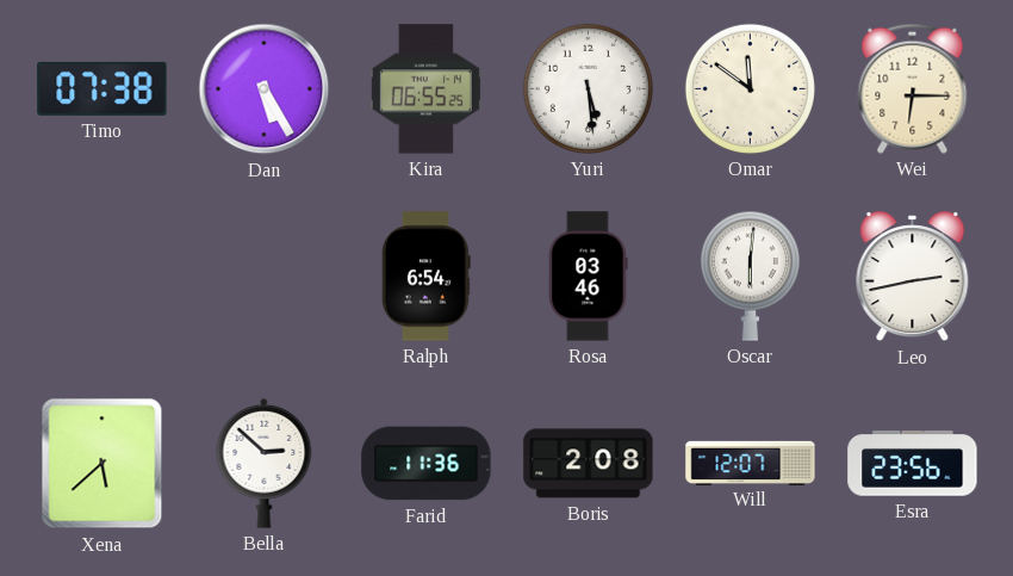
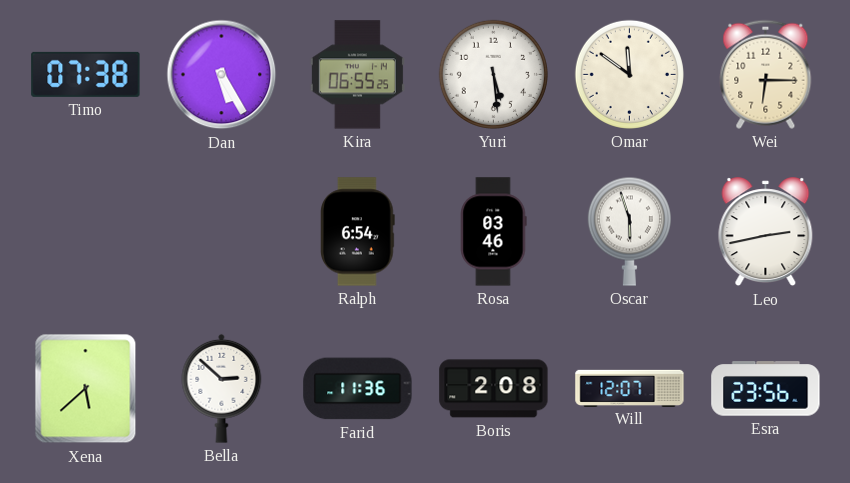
Oscar: 6:01 -> 5:57 (629, 231)
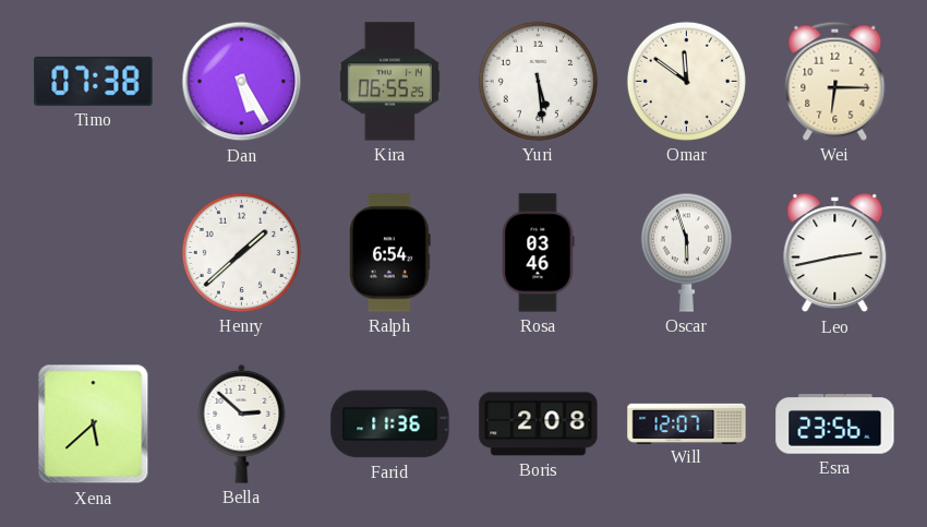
Henry: none -> 1:38 (241, 252)
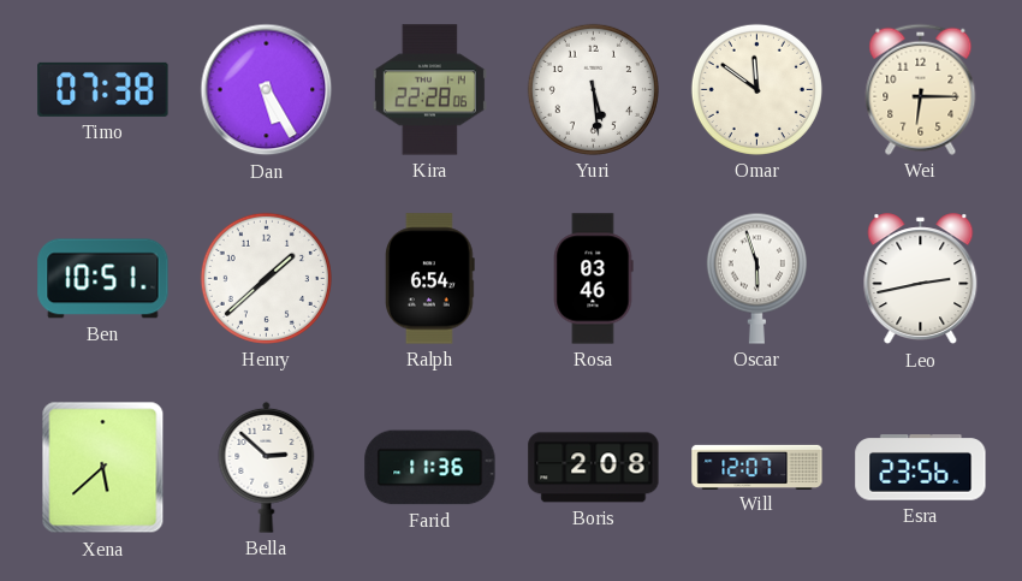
Kira: 06:55 -> 22:28 (429, 90)
Ben: none -> 10:51 (103, 279)
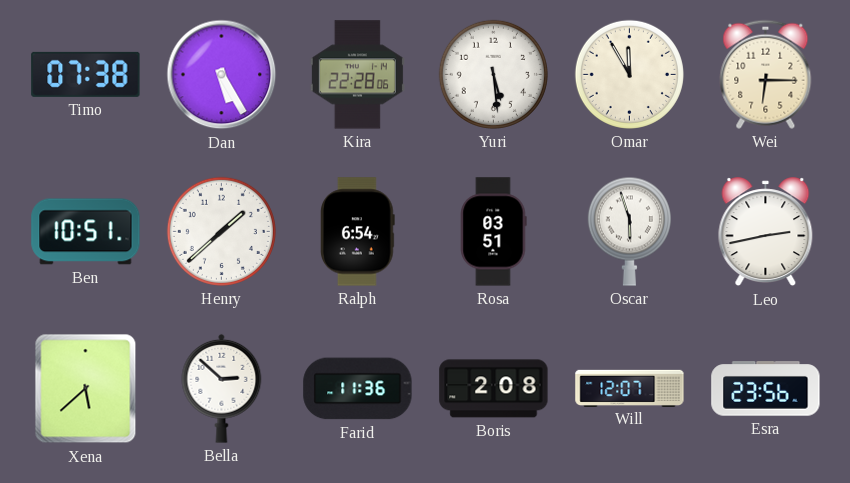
Omar: 11:51 -> 11:55 (629, 74)
Rosa: 03:46 -> 03:51 (494, 232)
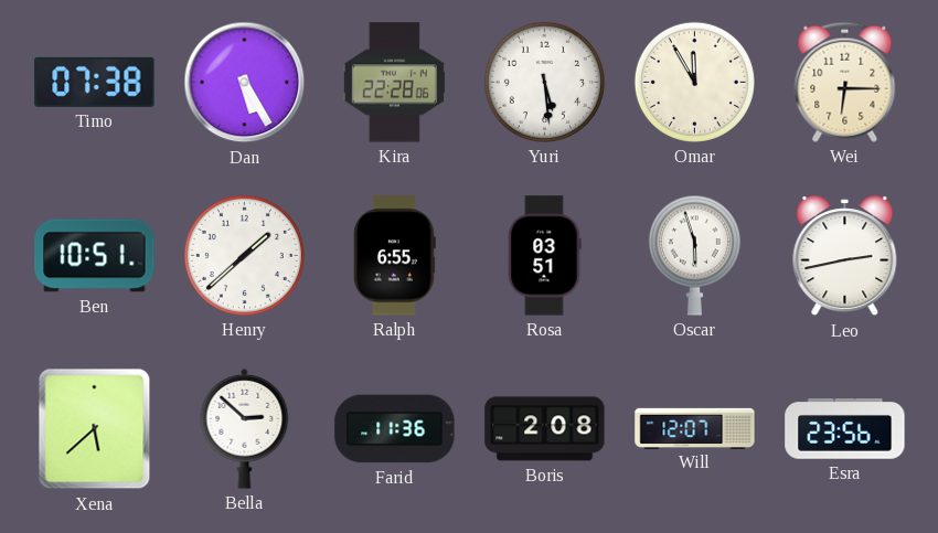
Ralph: 6:54 -> 6:55 (395, 256)
